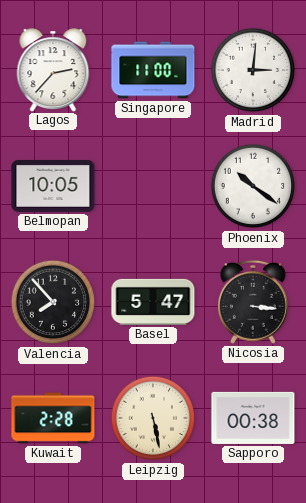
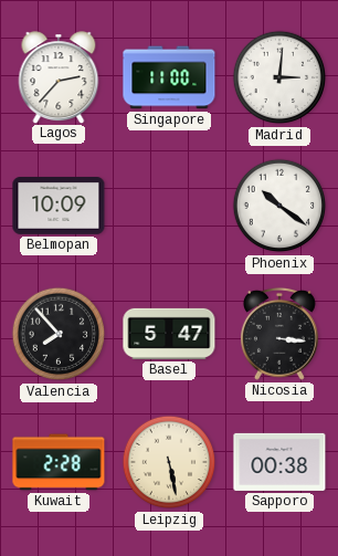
Belmopan: 10:05 -> 10:09 (59, 207)
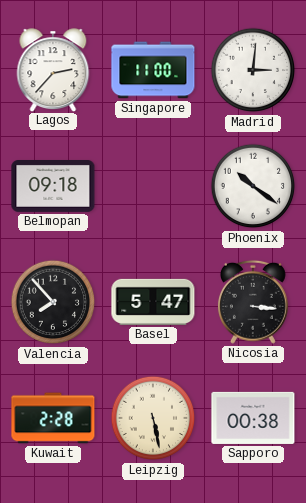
Belmopan: 10:09 -> 09:18 (53, 187)
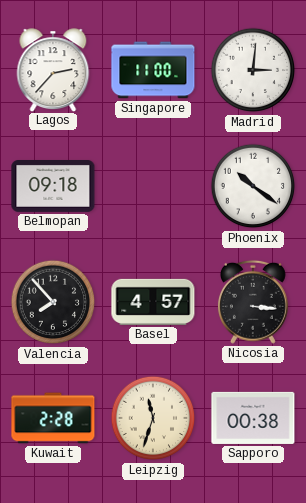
Basel: 5:47 -> 4:57 (153, 302)
Leipzig: 5:28 -> 11:33 (153, 418)
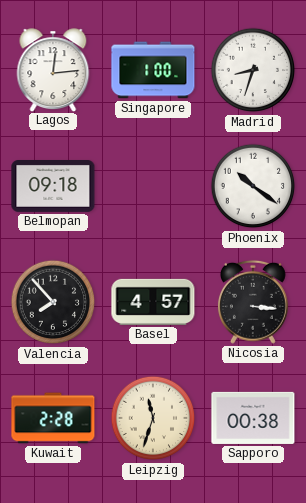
Lagos: 2:37 -> 12:14 (53, 70)
Singapore: 11:00 -> 1:00 (153, 70)
Madrid: 3:01 -> 8:33 (253, 70)
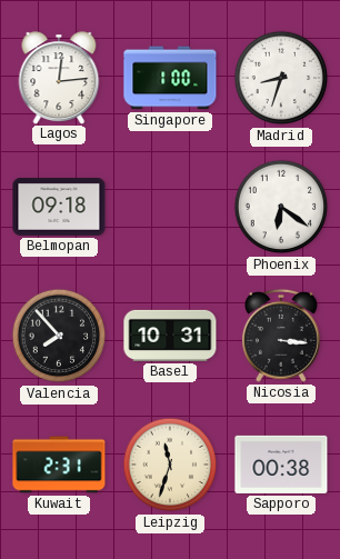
Phoenix: 10:21 -> 6:21 (281, 207)
Basel: 4:57 -> 10:31 (170, 336)
Kuwait: 2:28 -> 2:31 (59, 465)
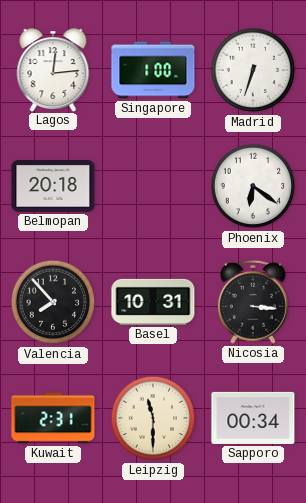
Madrid: 8:33 -> 6:33 (253, 70)
Belmopan: 09:18 -> 20:18 (53, 187)
Leipzig: 11:33 -> 11:30 (153, 418)
Sapporo: 00:38 -> 00:34 (253, 418)
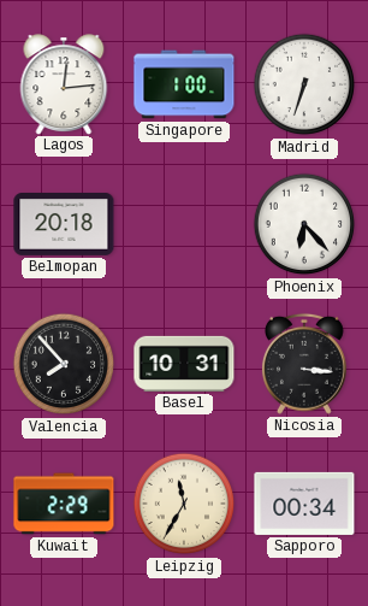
Phoenix: 6:21 -> 6:23 (304, 224)
Kuwait: 2:31 -> 2:29 (64, 504)
Leipzig: 11:30 -> 11:35 (184, 504)
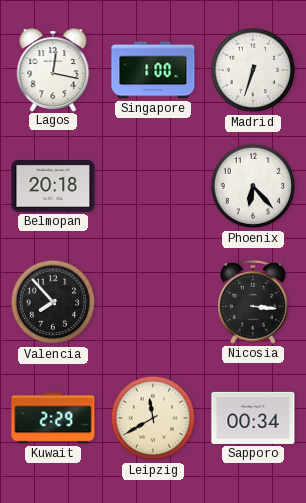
Lagos: 12:14 -> 12:17 (53, 70)
Basel: 10:31 -> none (184, 364)
Leipzig: 11:35 -> 11:40 (153, 418)
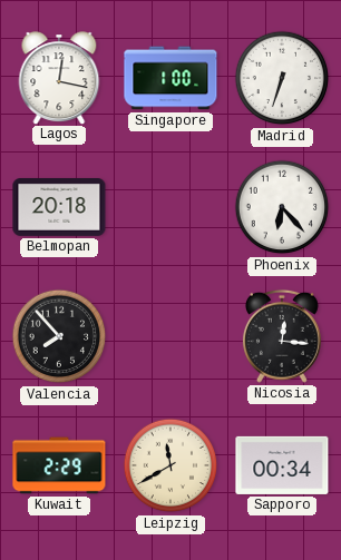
Nicosia: 3:16 -> 12:16 (282, 336)
